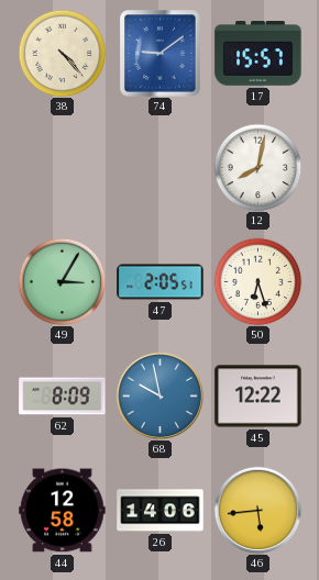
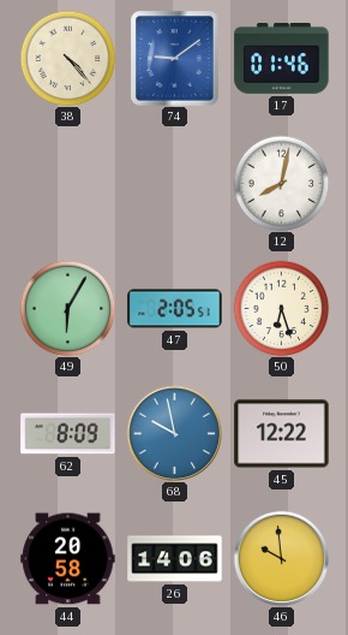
17: 15:57 -> 01:46 (282, 59)
49: 3:05 -> 6:05 (67, 308)
44: 12:58 -> 20:58 (68, 559)
46: 5:44 -> 9:59 (281, 558)
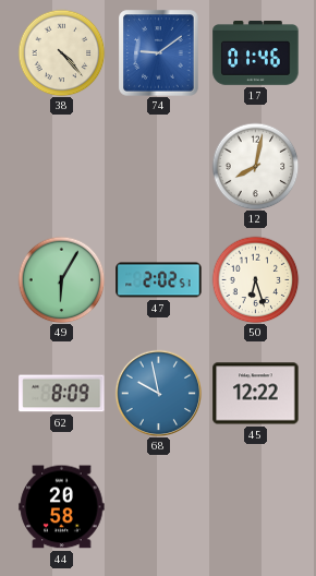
47: 2:05 -> 2:02 (159, 280)
26: 14:06 -> none (175, 559)
46: 9:59 -> none (281, 558)
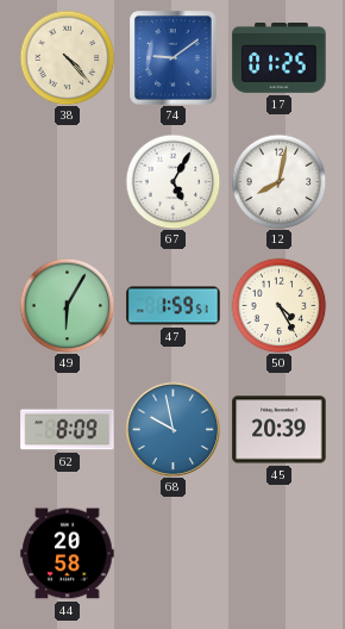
17: 01:46 -> 01:25 (280, 58)
67: none -> 5:05 (172, 181)
47: 2:02 -> 1:59 (174, 306)
50: 6:27 -> 4:25 (278, 305)
45: 12:22 -> 20:39 (280, 430)
